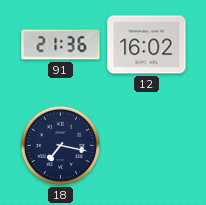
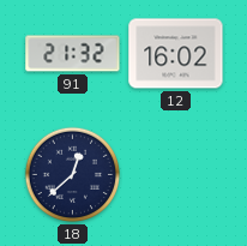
91: 21:36 -> 21:32 (73, 54)
18: 7:17 -> 12:38 (73, 175)
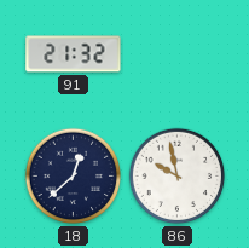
12: 16:02 -> none (176, 54)
86: none -> 9:58 (178, 177)
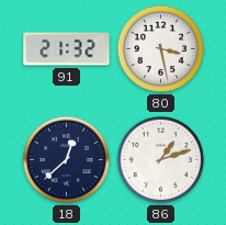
80: none -> 3:28 (161, 49)
86: 9:58 -> 1:12 (161, 160)
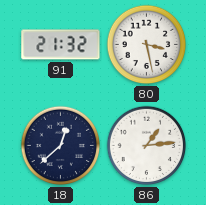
86: 1:12 -> 1:14 (147, 146)
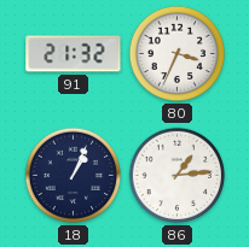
80: 3:28 -> 3:34 (178, 54)
18: 12:38 -> 1:04 (74, 176)
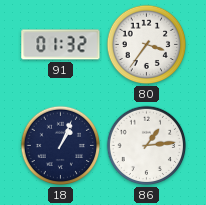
91: 21:32 -> 01:32 (61, 45)
80: 3:34 -> 3:36 (147, 45)
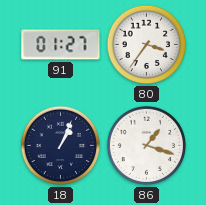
91: 01:32 -> 01:27 (61, 45)
86: 1:14 -> 1:18 (147, 146)
